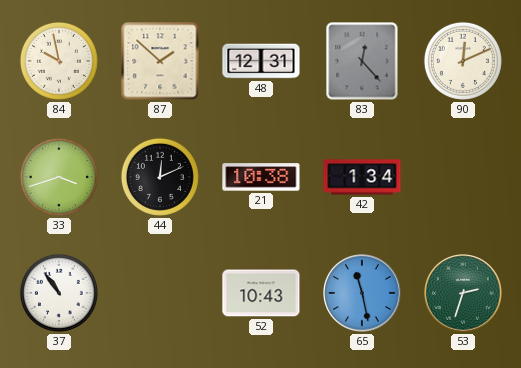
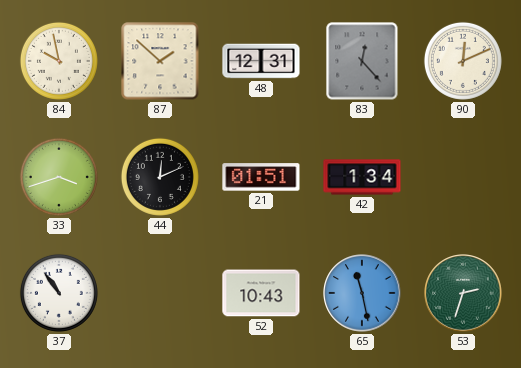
21: 10:38 -> 01:51 (261, 177)
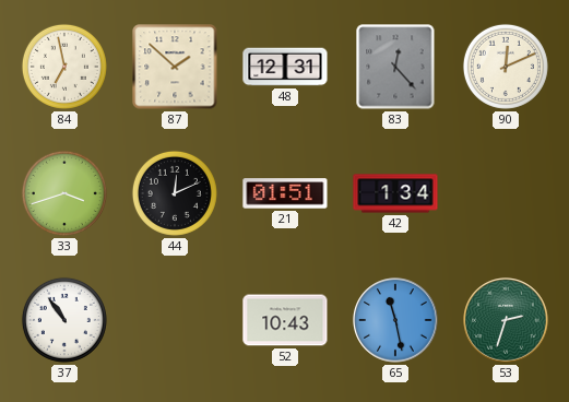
84: 9:58 -> 6:58 (64, 67)
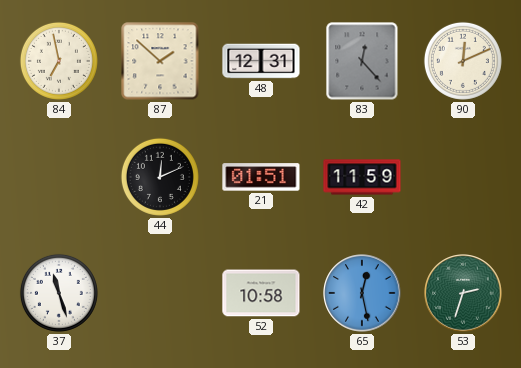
33: 3:42 -> none (64, 193)
42: 1:34 -> 11:59 (362, 177)
37: 10:54 -> 11:27 (59, 293)
52: 10:43 -> 10:58 (261, 293)
65: 11:28 -> 12:28 (362, 293)
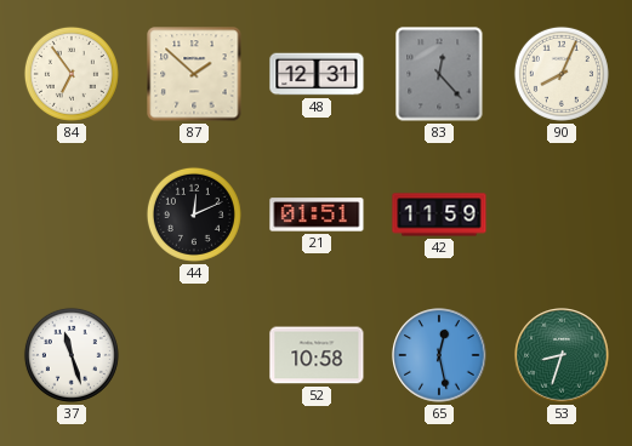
84: 6:58 -> 6:54 (72, 74)
90: 12:11 -> 8:04 (562, 74)
53: 2:33 -> 8:33 (562, 355)
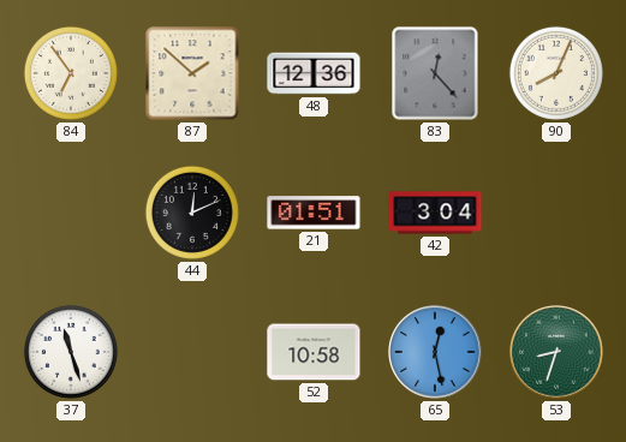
48: 12:31 -> 12:36 (314, 73)
42: 11:59 -> 3:04 (435, 213)
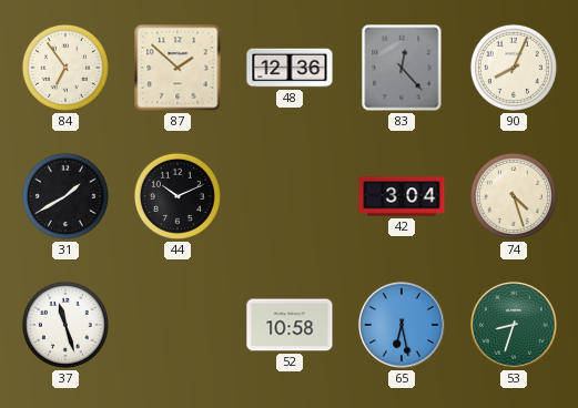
31: none -> 1:40 (65, 196)
44: 12:11 -> 10:11 (178, 196)
21: 01:51 -> none (314, 213)
74: none -> 4:27 (514, 196)
65: 12:28 -> 6:28 (402, 325)
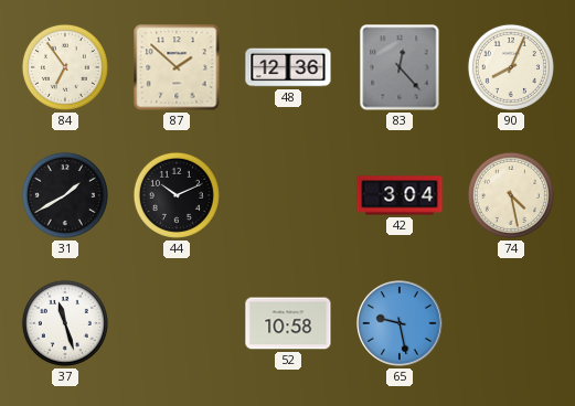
74: 4:27 -> 4:28 (511, 195)
65: 6:28 -> 9:28 (400, 323)
53: 8:33 -> none (514, 325)
